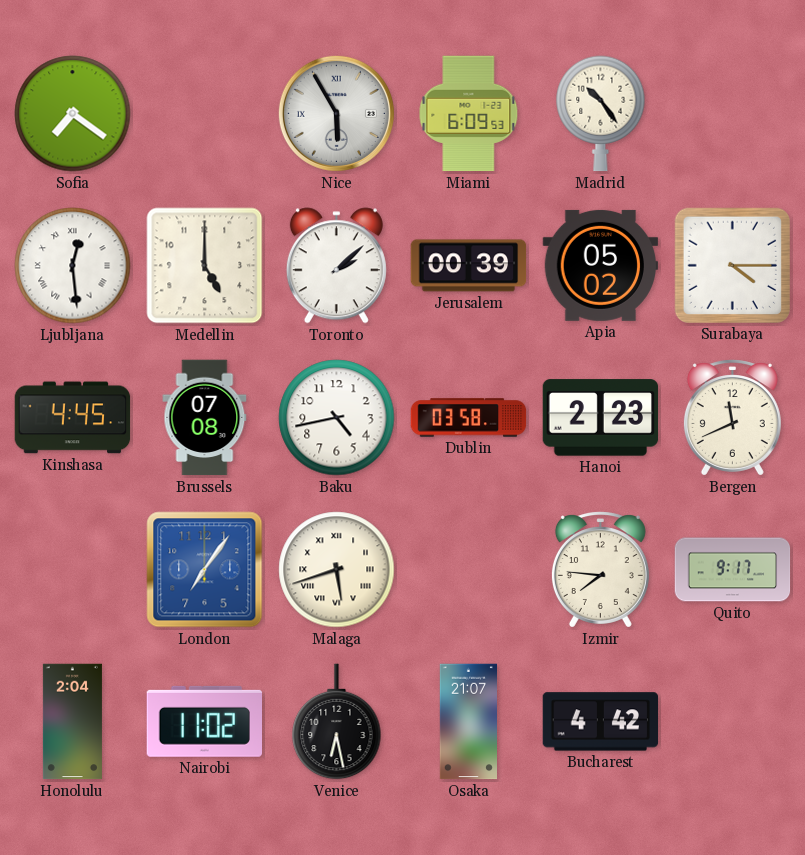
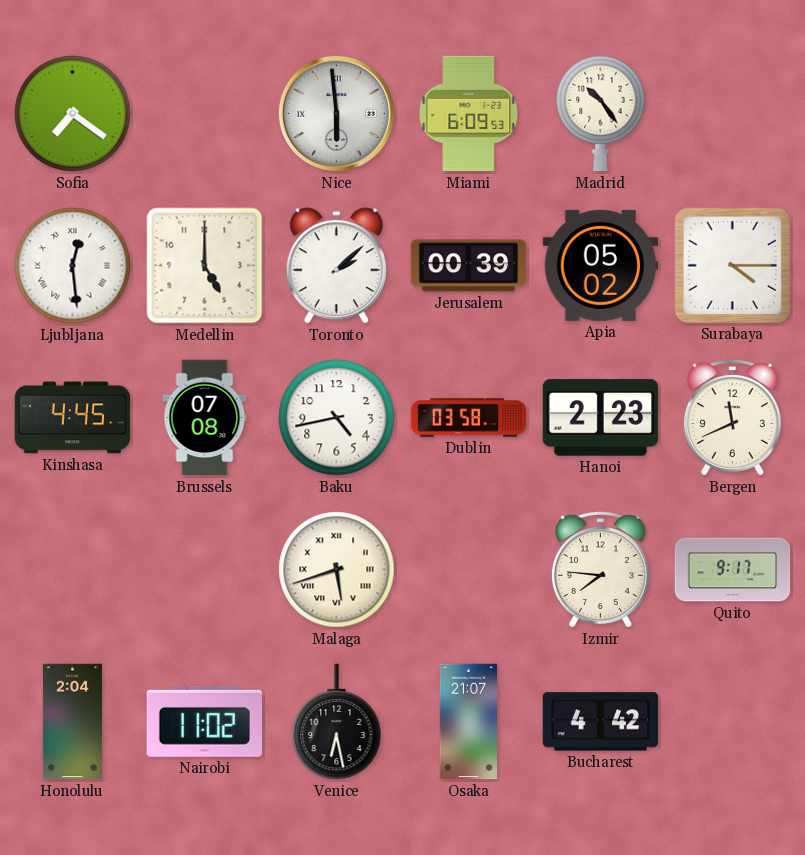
Nice: 5:55 -> 5:59 (336, 113)
London: 7:06 -> none (205, 570)
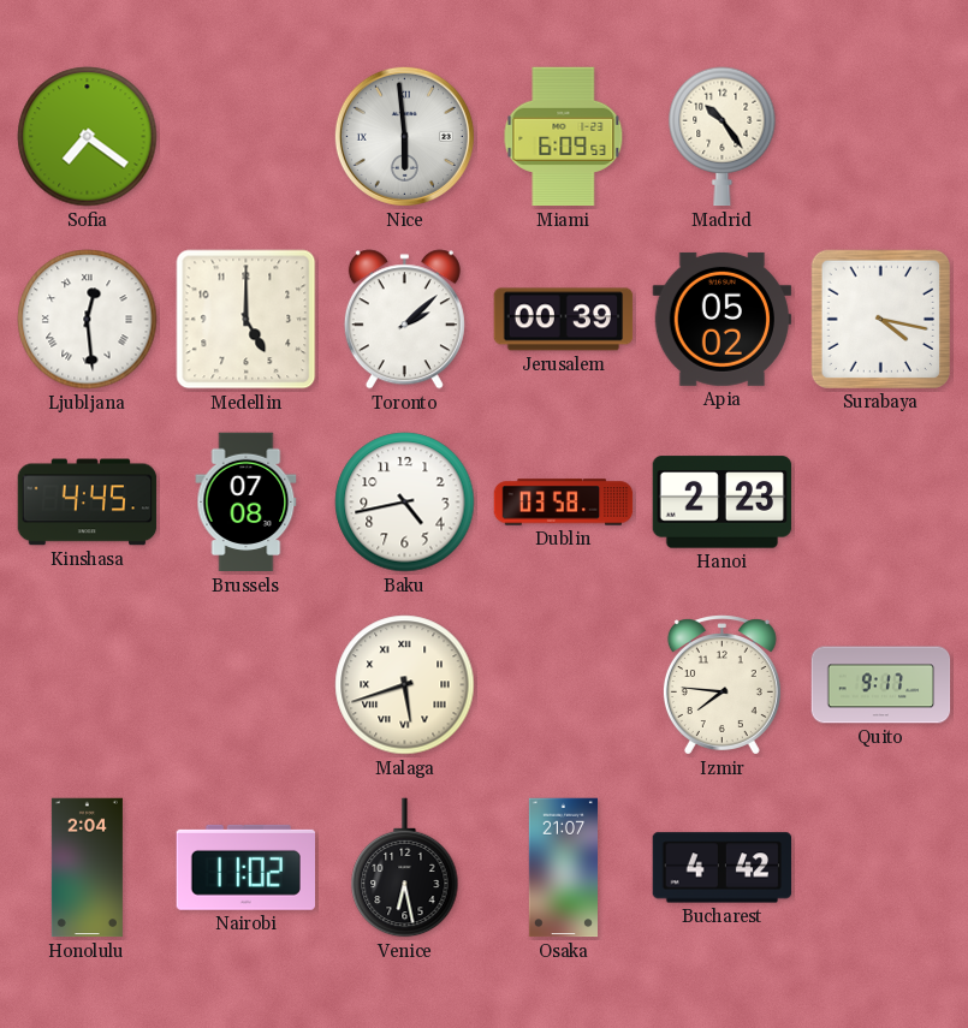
Surabaya: 4:15 -> 4:17 (880, 319)
Bergen: 11:41 -> none (732, 418)
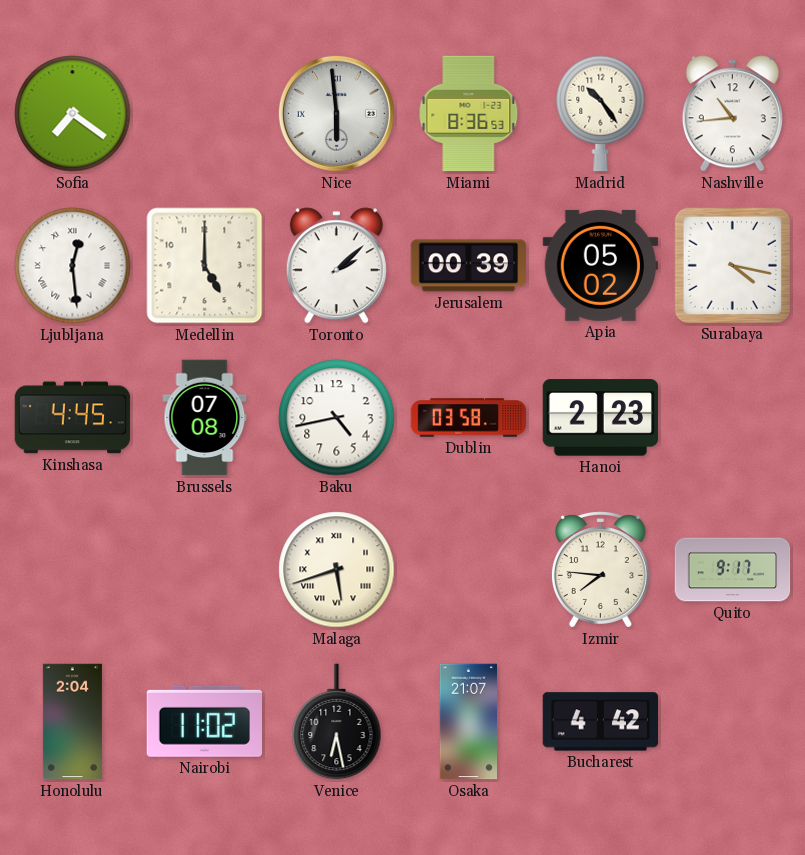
Miami: 6:09 -> 8:36 (469, 114)
Nashville: none -> 10:44 (732, 114)
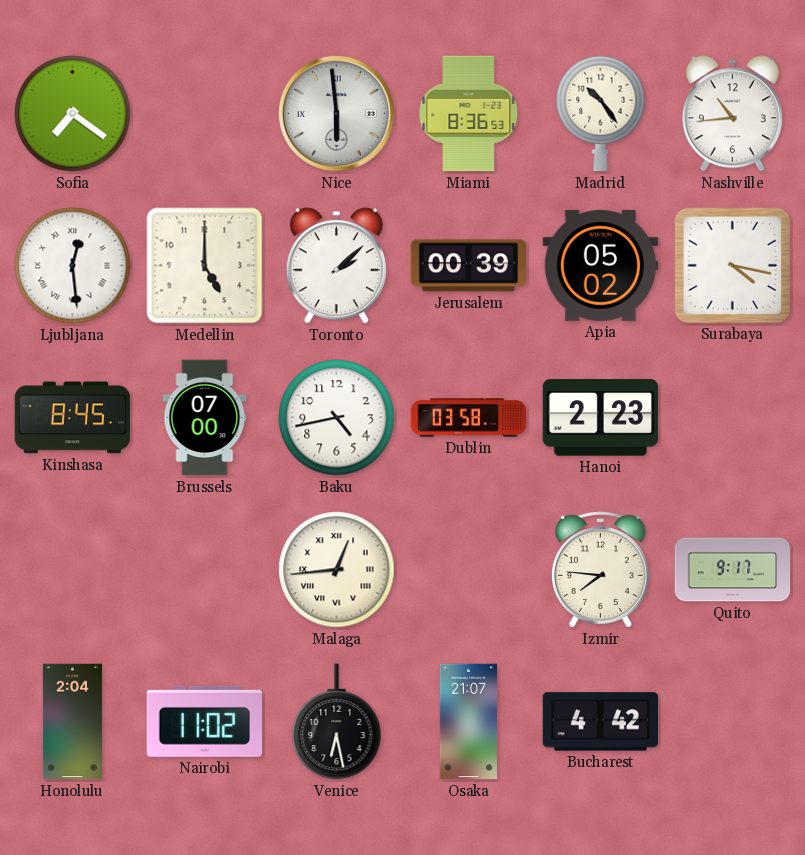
Kinshasa: 4:45 -> 8:45 (73, 418)
Brussels: 07:08 -> 07:00 (205, 418)
Malaga: 5:42 -> 12:44 (337, 570)
